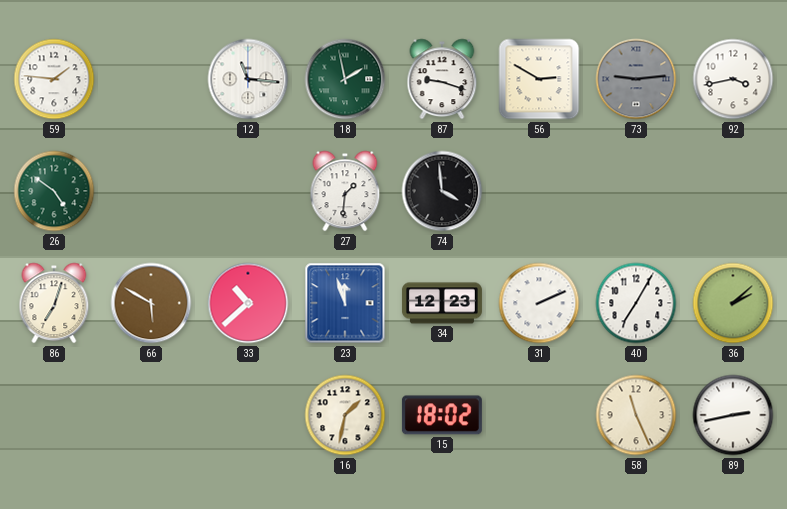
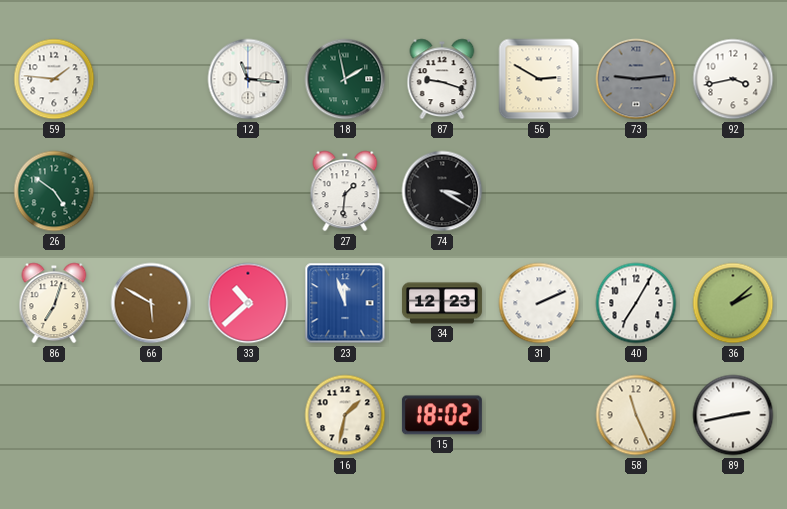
74: 3:59 -> 3:20 (442, 191)
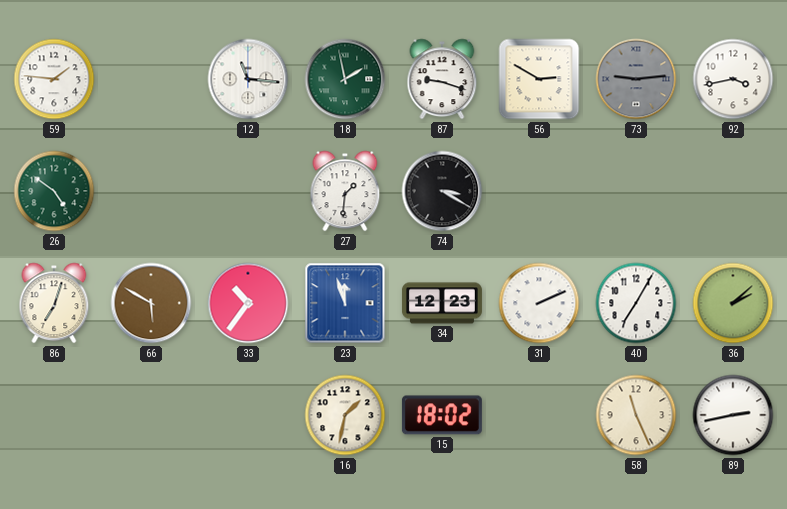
33: 10:38 -> 10:36 (248, 303)
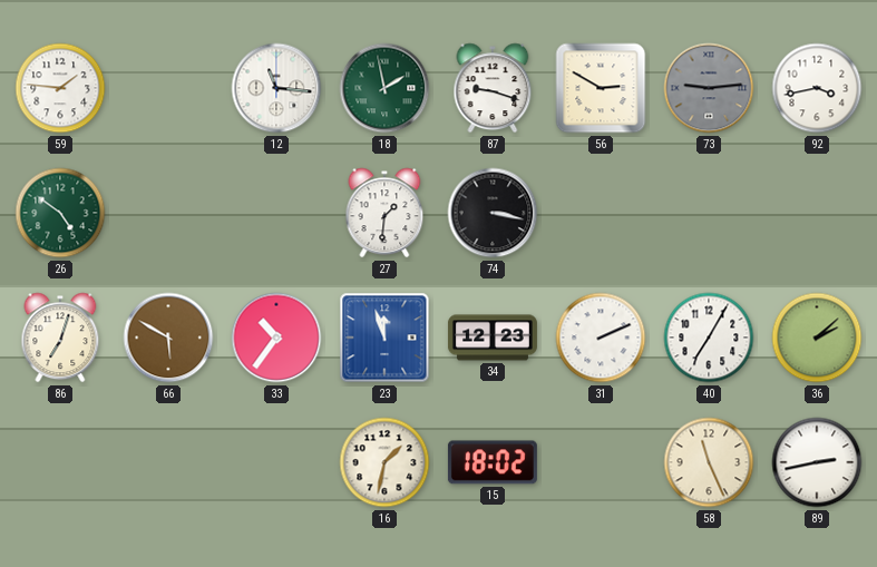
74: 3:20 -> 3:17 (493, 213)
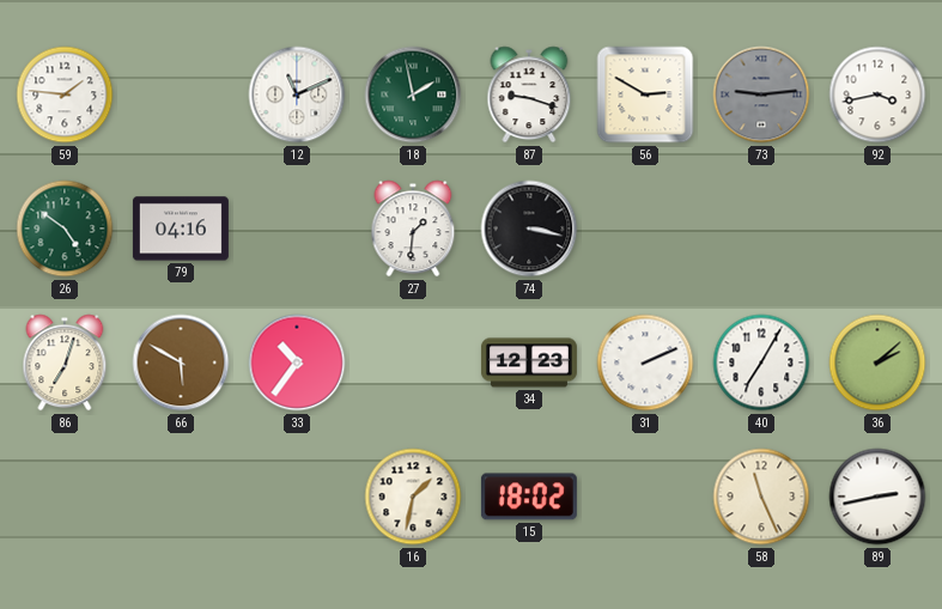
12: 11:16 -> 11:11 (297, 95)
79: none -> 04:16 (181, 229)
23: 11:57 -> none (384, 338)
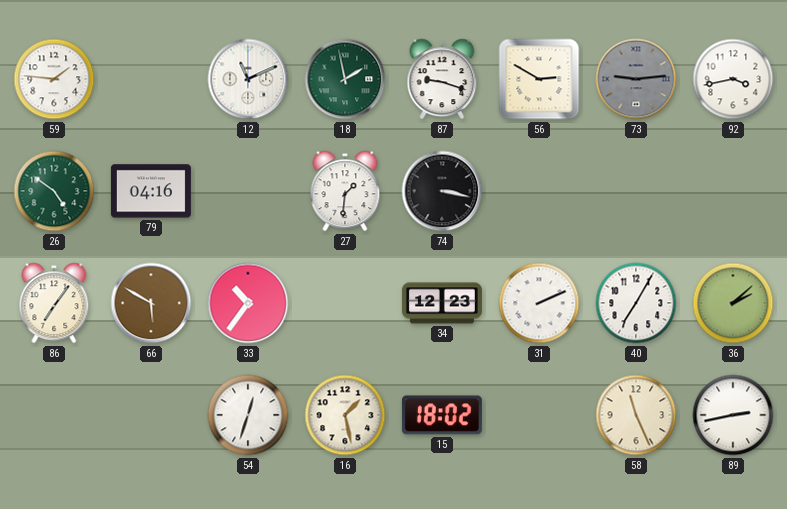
86: 7:03 -> 7:06 (54, 303)
54: none -> 12:33 (248, 415)
16: 1:32 -> 1:28 (345, 415)
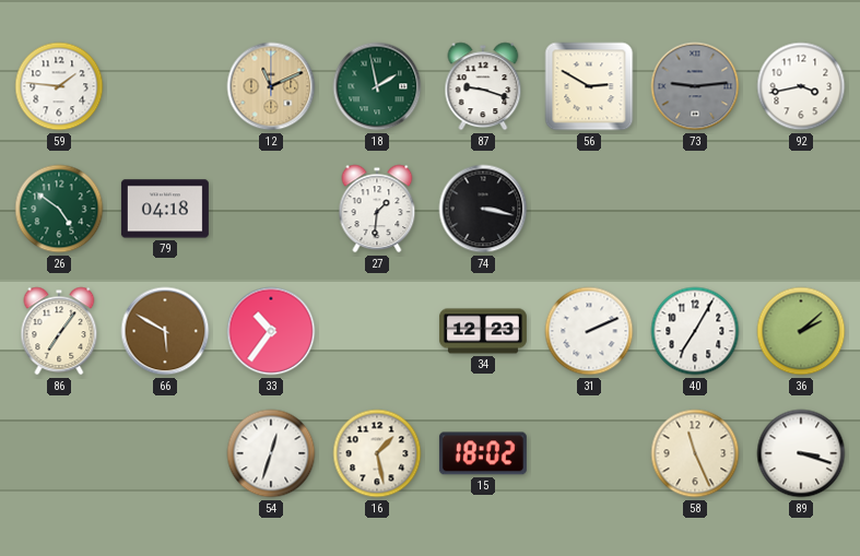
12 dial: white -> champagne (271, 86)
79: 04:16 -> 04:18 (165, 209)
89: 2:43 -> 3:18 (801, 453)
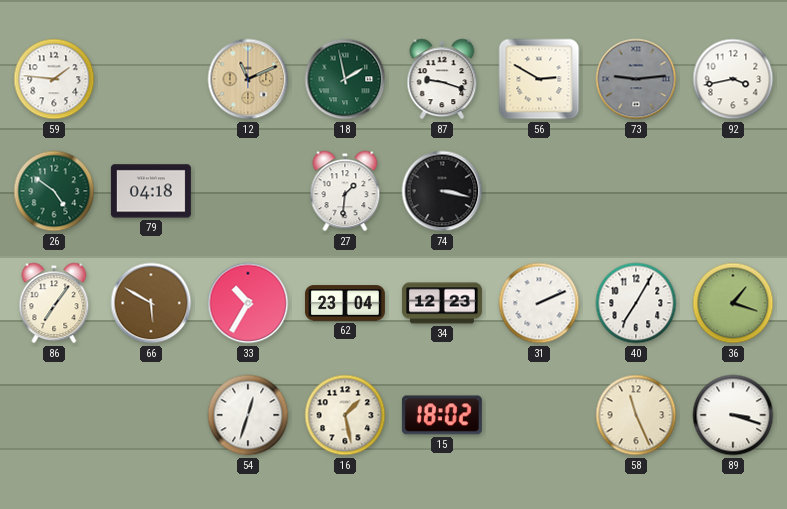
33: 10:36 -> 10:35 (248, 303)
62: none -> 23:04 (345, 303)
36: 2:08 -> 1:18 (733, 303)
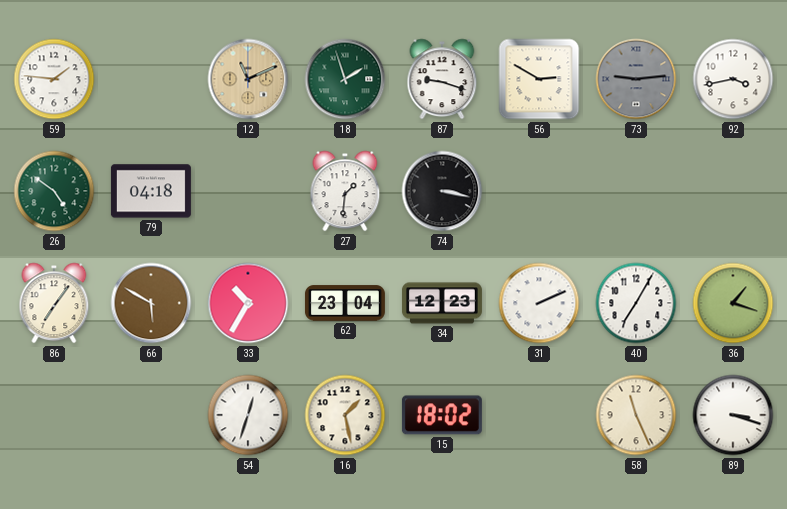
18: 1:58 -> 1:57 (345, 79)
